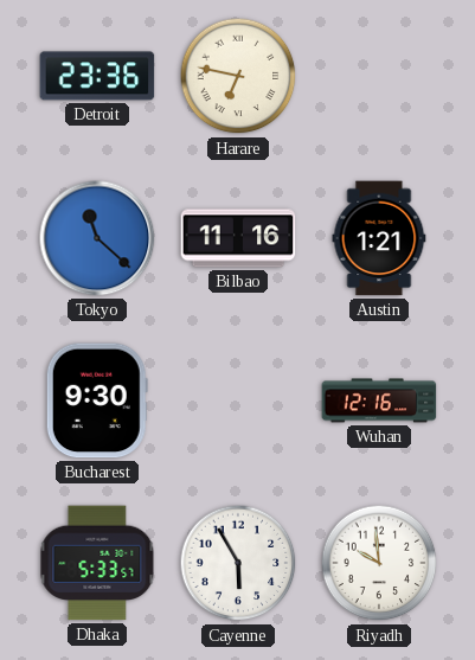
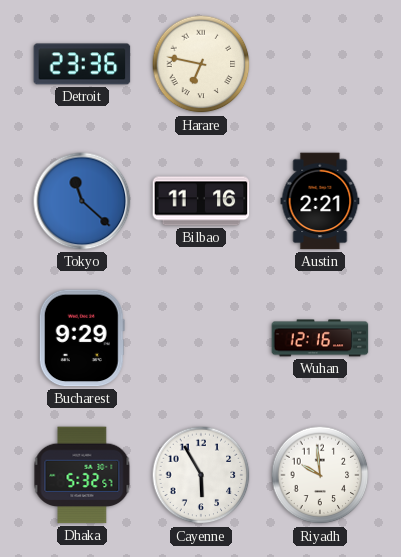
Austin: 1:21 -> 2:21 (320, 201)
Bucharest: 9:30 -> 9:29 (82, 338)
Dhaka: 5:33 -> 5:32 (82, 475)
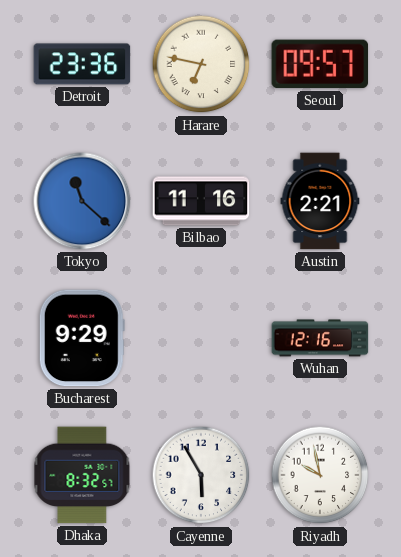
Seoul: none -> 09:57 (320, 64)
Dhaka: 5:32 -> 8:32 (82, 475)
Riyadh: 9:59 -> 9:58 (320, 475)
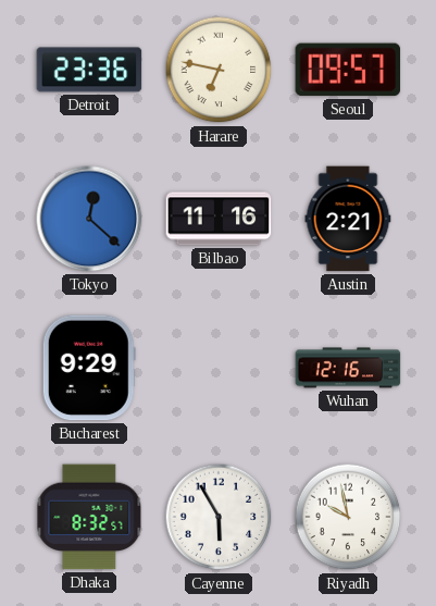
Tokyo: 11:22 -> 12:22 (89, 219)
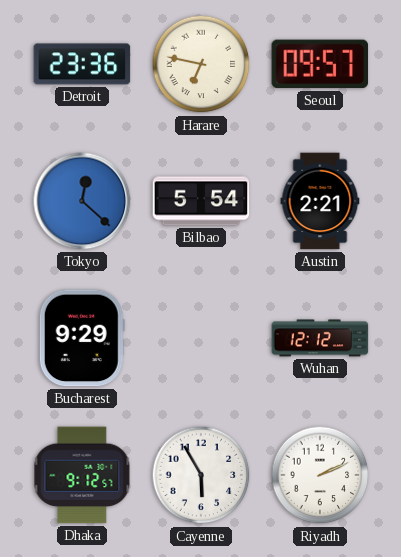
Bilbao: 11:16 -> 5:54 (201, 201)
Wuhan: 12:16 -> 12:12 (320, 338)
Dhaka: 8:32 -> 9:12 (82, 475)
Riyadh: 9:58 -> 2:11 (320, 475)
